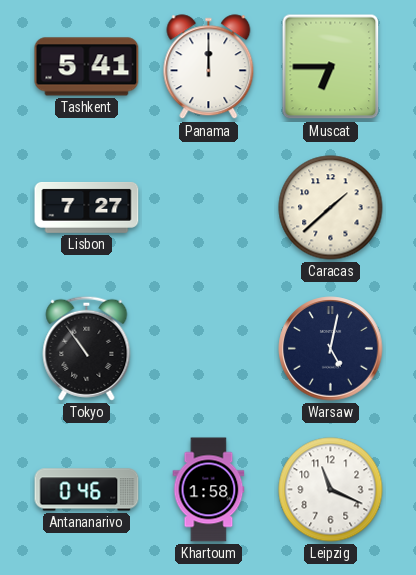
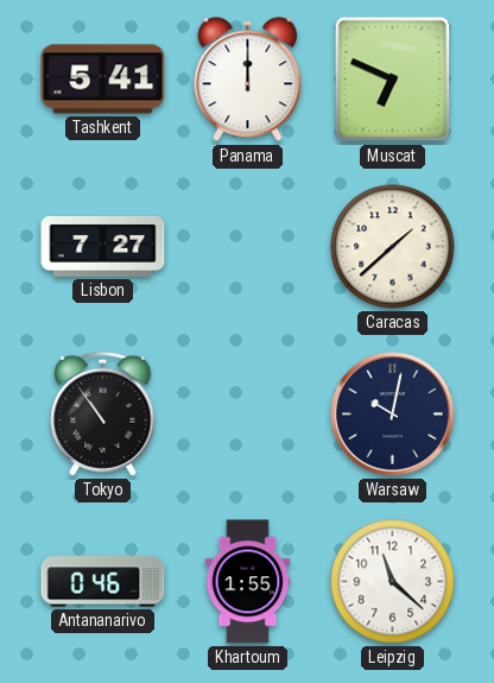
Muscat: 6:45 -> 6:49 (393, 80)
Warsaw: 5:02 -> 10:02 (393, 415)
Khartoum: 1:58 -> 1:55 (248, 582)
Leipzig: 11:19 -> 11:22 (393, 582)
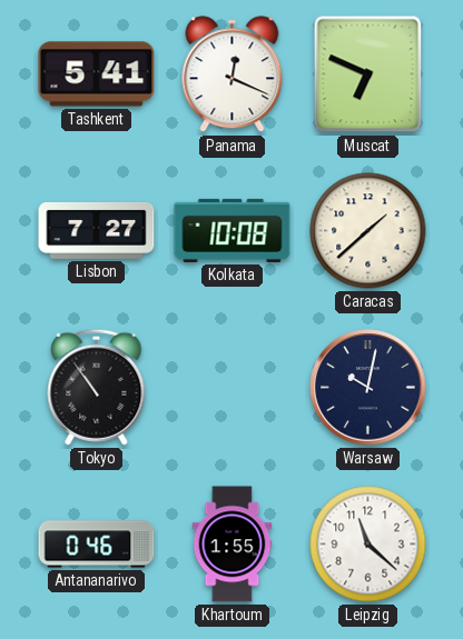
Panama: 12:00 -> 12:19 (233, 74)
Kolkata: none -> 10:08 (233, 230)
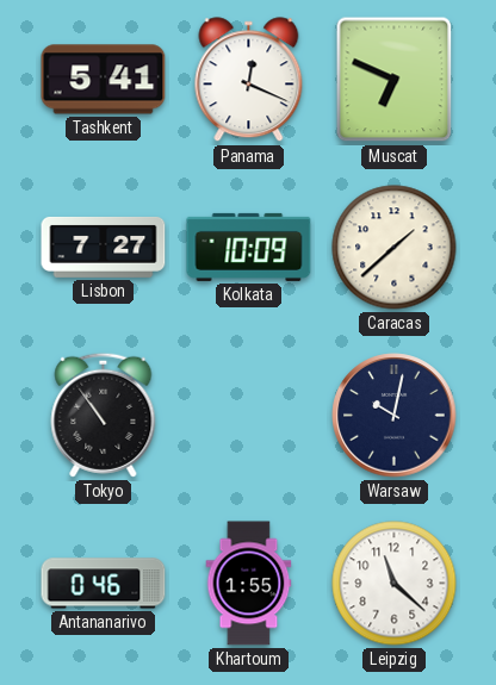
Kolkata: 10:08 -> 10:09 (249, 247)
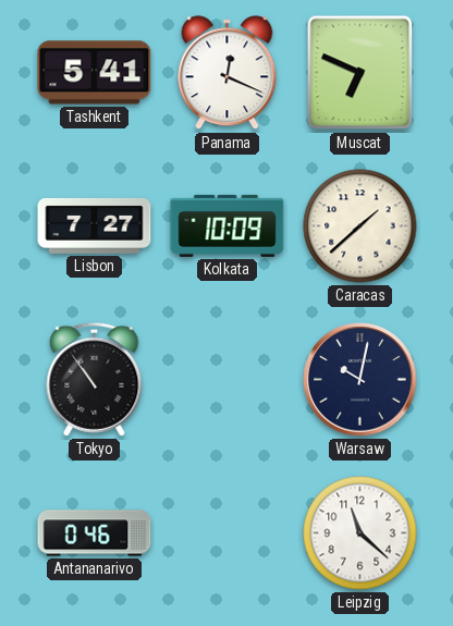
Khartoum: 1:55 -> none (249, 584)
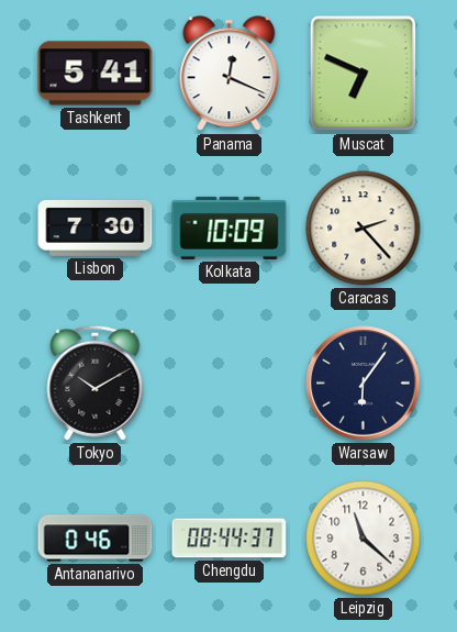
Lisbon: 7:27 -> 7:30 (96, 228)
Caracas: 1:38 -> 2:23 (364, 229)
Tokyo: 10:54 -> 10:10 (96, 382)
Warsaw: 10:02 -> 6:06 (364, 384)
Chengdu: none -> 08:44 (230, 539)
